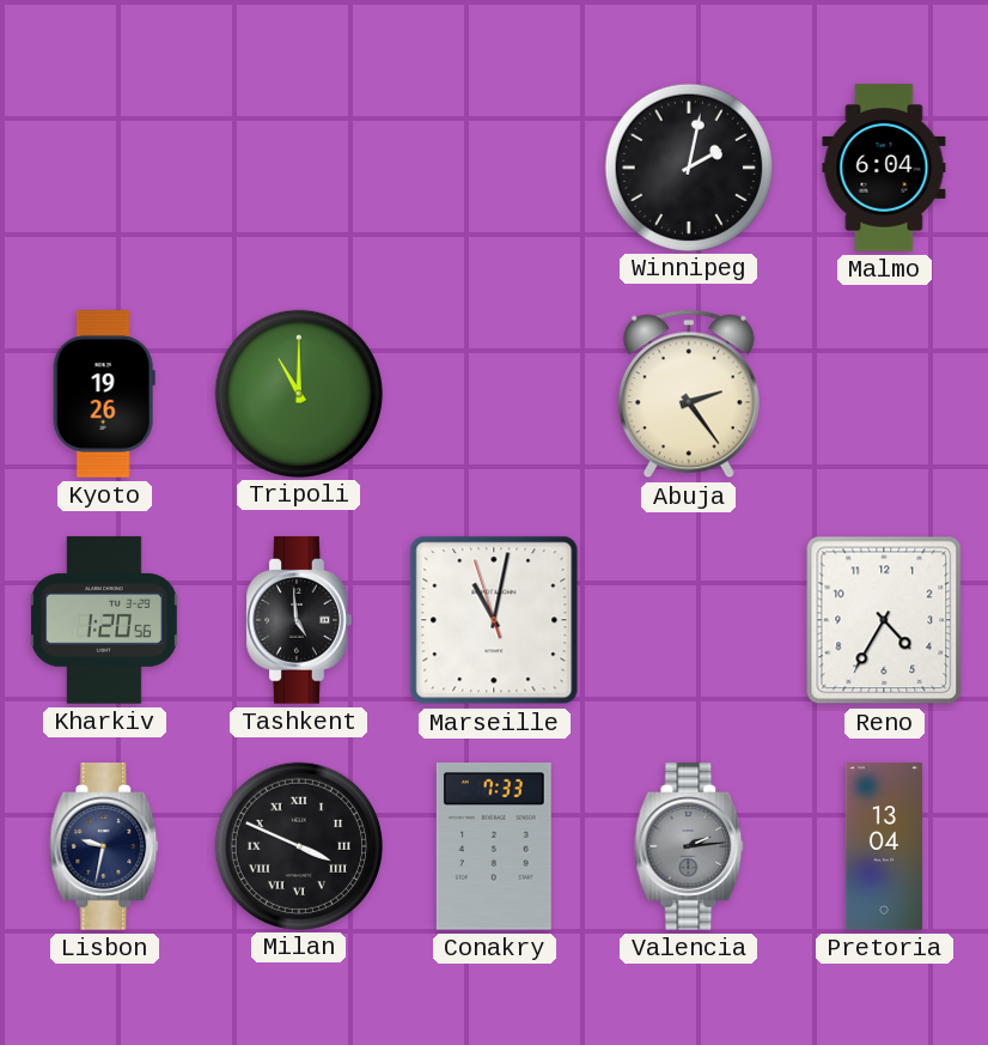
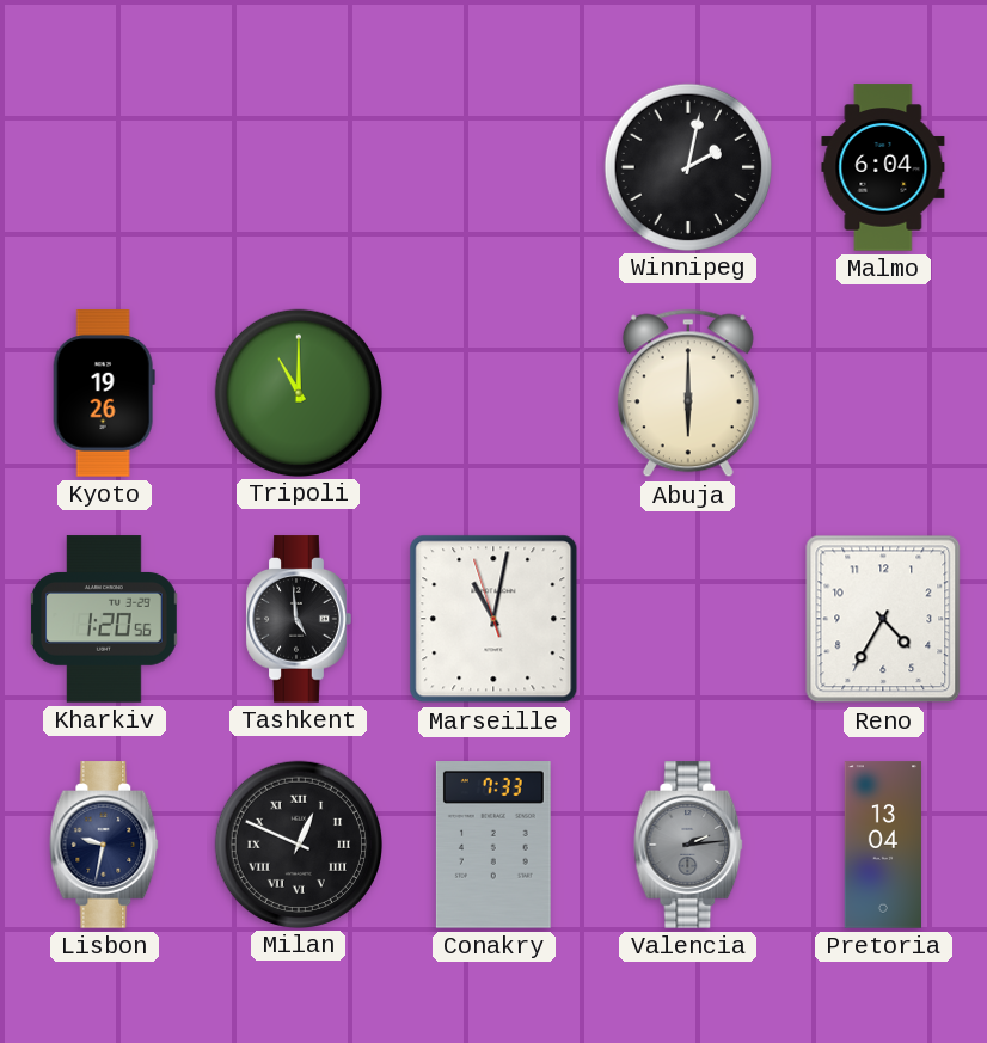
Abuja: 2:24 -> 6:00 (688, 393)
Milan: 3:49 -> 12:49 (298, 843)
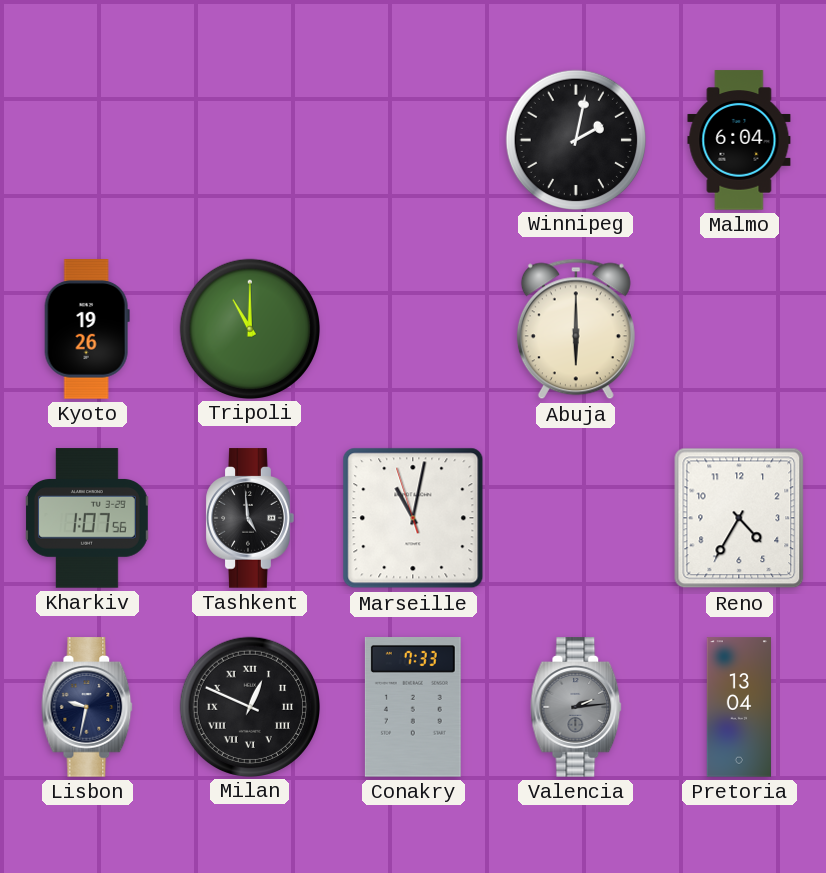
Kharkiv: 1:20 -> 1:07 (87, 518)
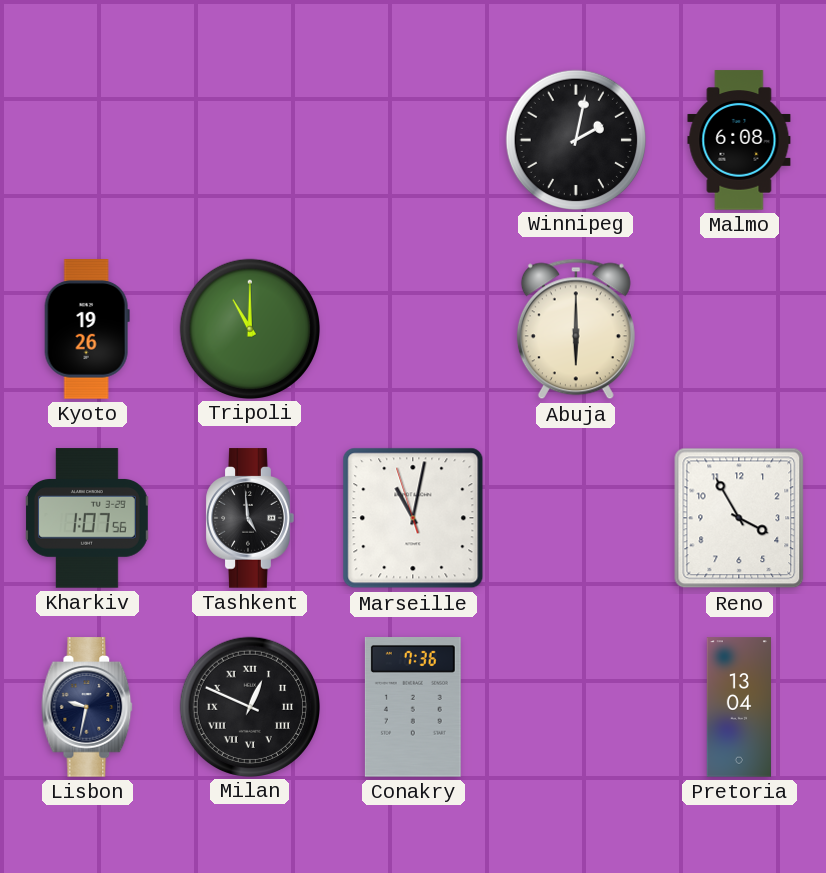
Malmo: 6:04 -> 6:08 (739, 140)
Reno: 4:35 -> 3:55 (739, 518)
Conakry: 7:33 -> 7:36 (413, 708)
Valencia: 2:14 -> none (576, 707)
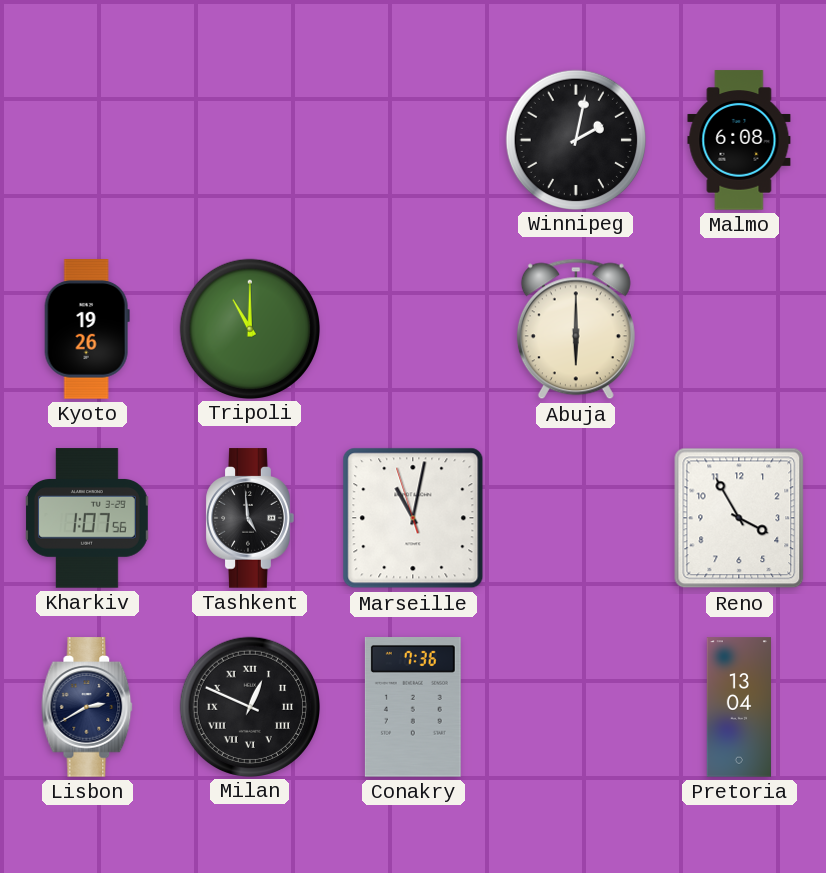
Lisbon: 9:32 -> 2:40 (87, 707)
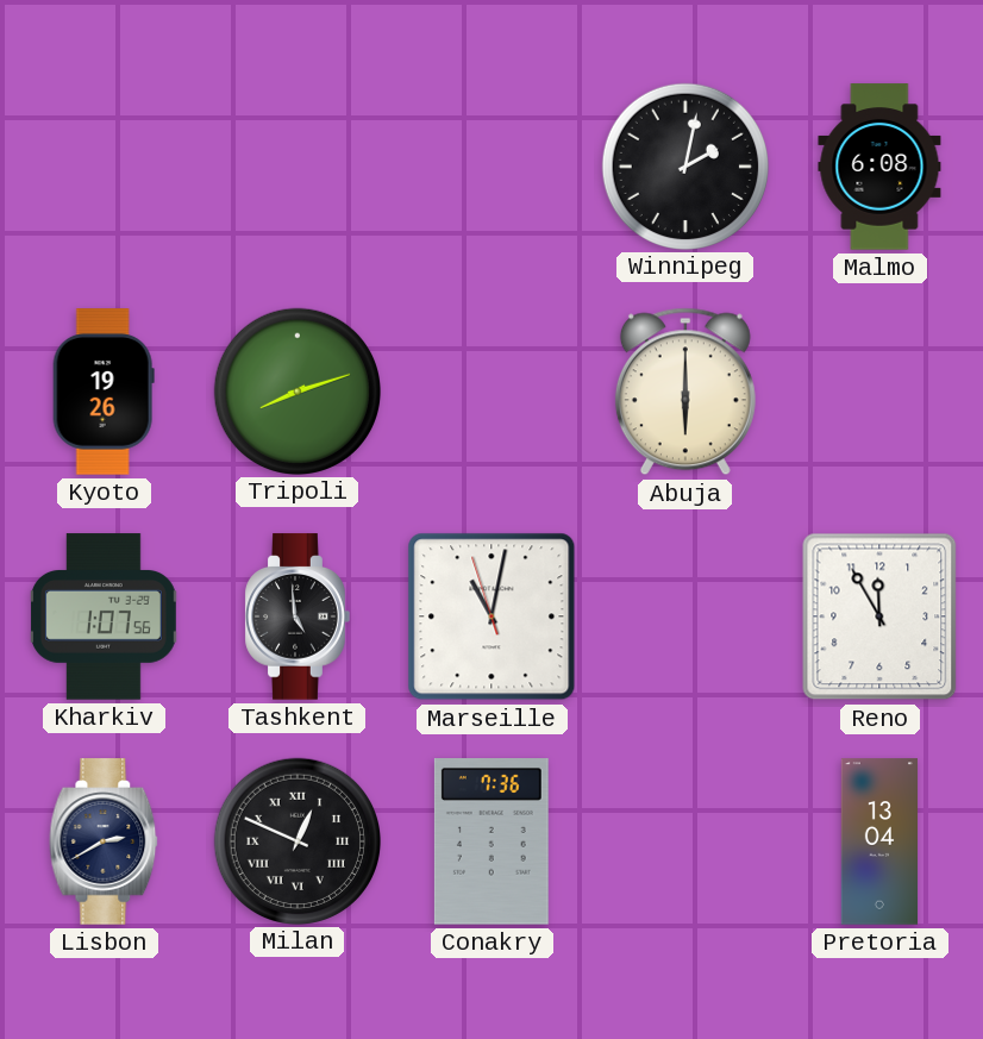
Tripoli: 11:00 -> 8:12 (296, 390)
Reno: 3:55 -> 11:55 (879, 616)
